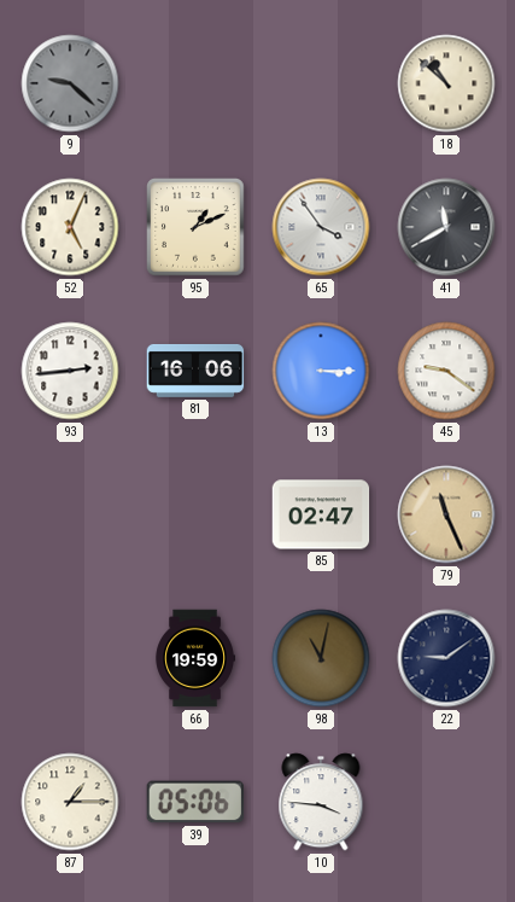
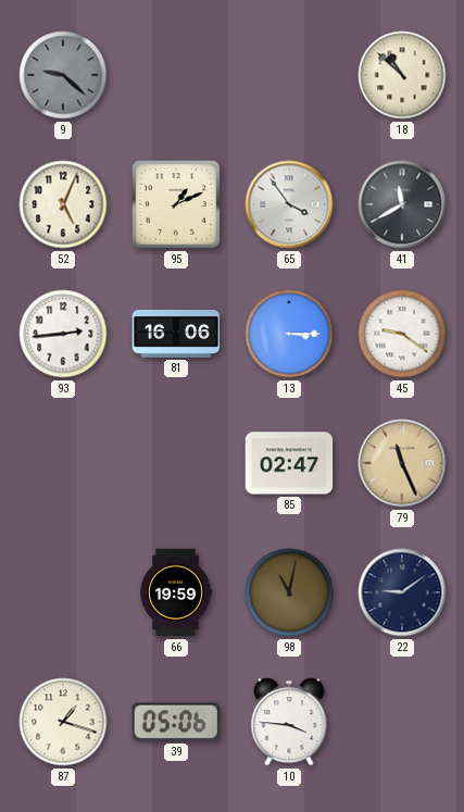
87: 1:15 -> 1:18 (63, 722)
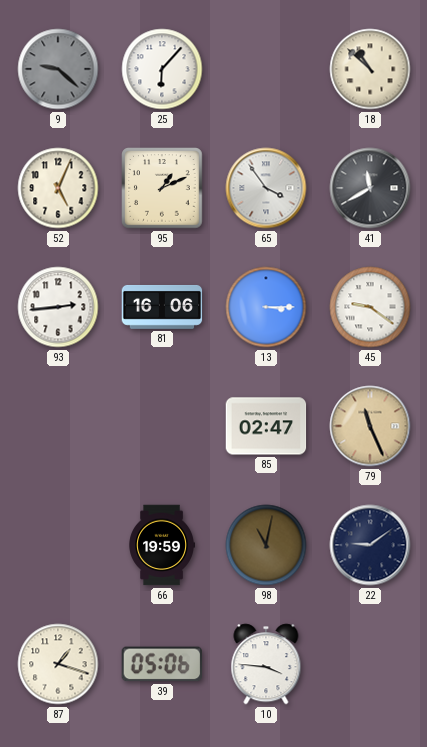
25: none -> 6:07 (162, 69)
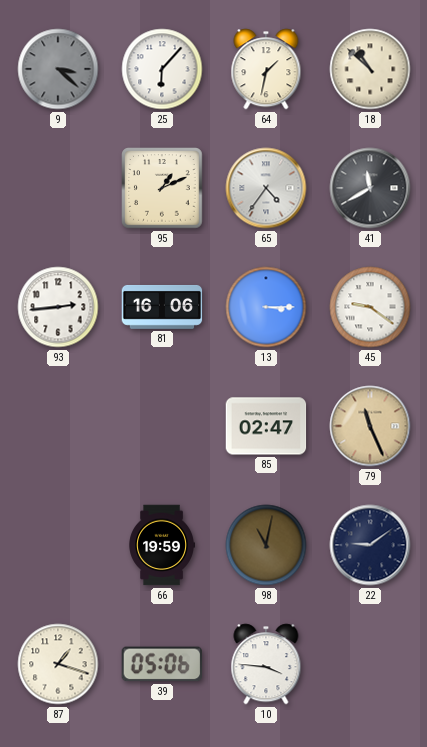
9: 9:22 -> 3:22 (58, 69)
64: none -> 1:32 (266, 69)
52: 5:04 -> none (58, 188)
65: 3:54 -> 4:36 (266, 188)
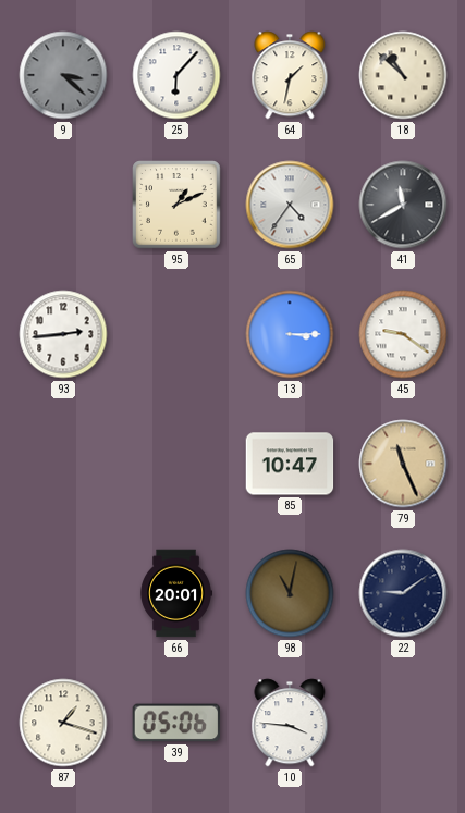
81: 16:06 -> none (162, 307)
85: 02:47 -> 10:47 (290, 464)
66: 19:59 -> 20:01 (175, 593)
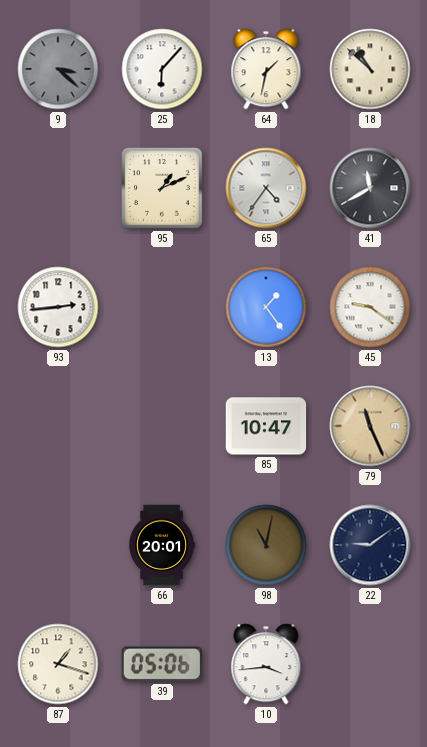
13: 3:15 -> 1:24 (266, 307)
10: 3:46 -> 3:44 (266, 664)
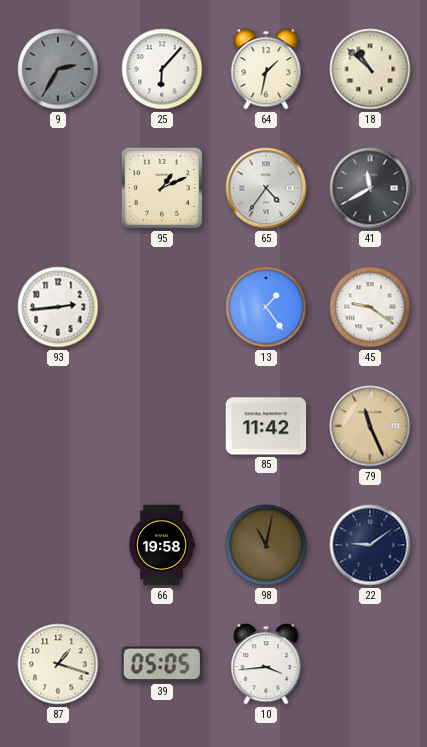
9: 3:22 -> 2:35 (58, 69)
85: 10:47 -> 11:42 (266, 426)
66: 20:01 -> 19:58 (161, 545)
39: 05:06 -> 05:05 (161, 664)
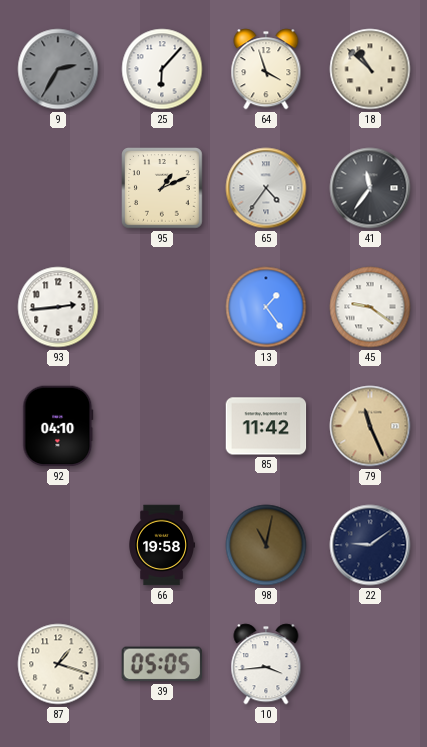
64: 1:32 -> 3:57 (266, 69)
41: 11:40 -> 11:36 (370, 188)
92: none -> 04:10 (58, 426)
